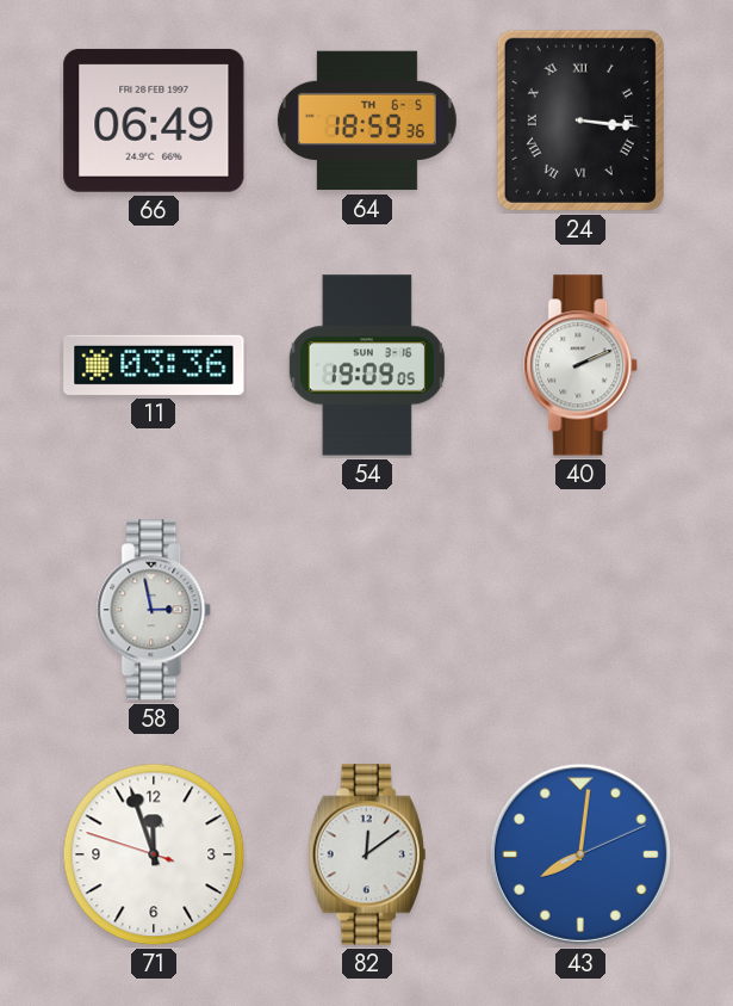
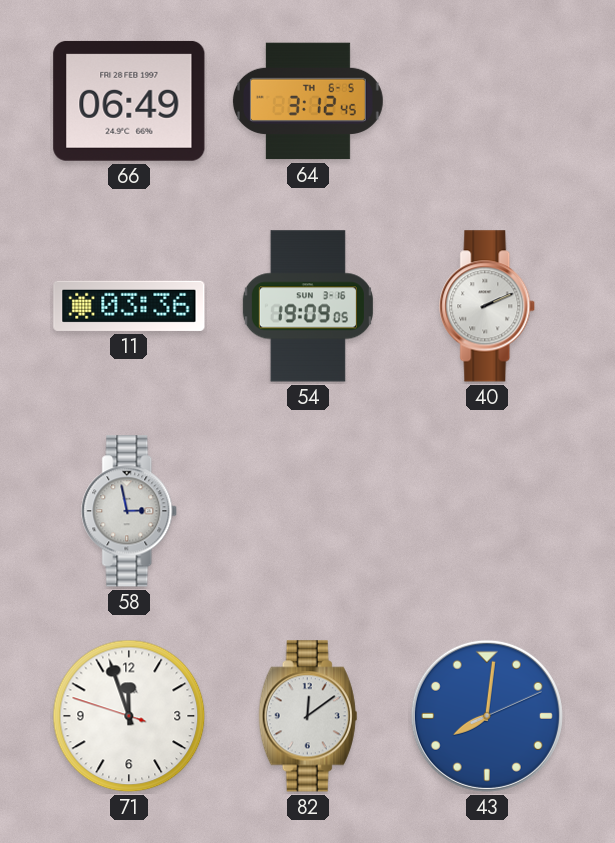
64: 18:59 -> 3:12 (308, 101)
24: 3:16 -> none (580, 121)
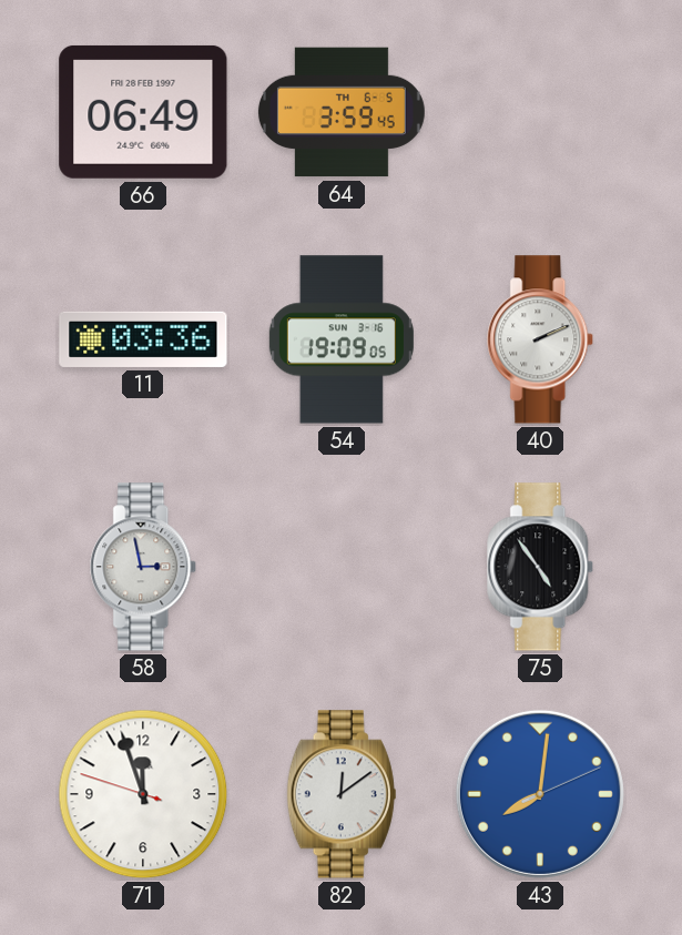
64: 3:12 -> 3:59 (342, 112)
75: none -> 4:54 (541, 567)
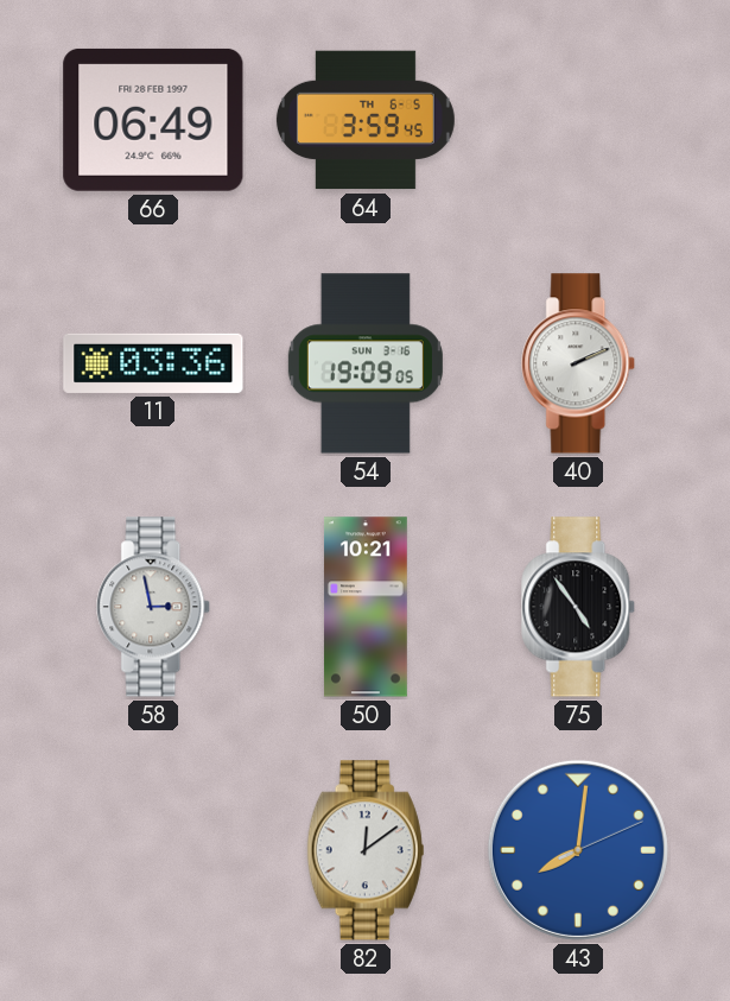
50: none -> 10:21 (366, 607)
71: 11:56 -> none (143, 794)
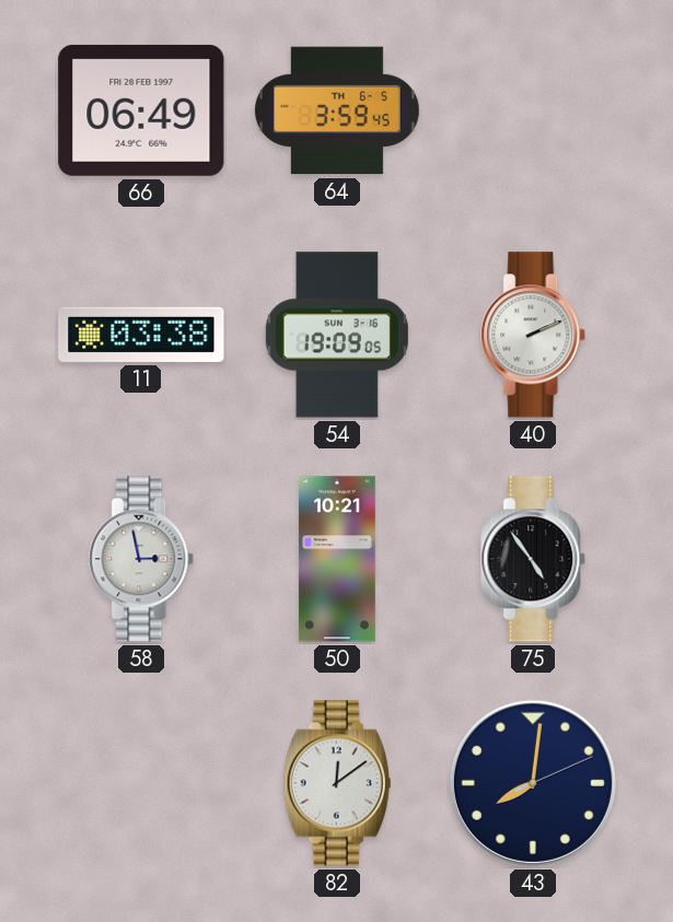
11: 03:36 -> 03:38 (141, 335)
43 dial: blue -> navy (533, 783)
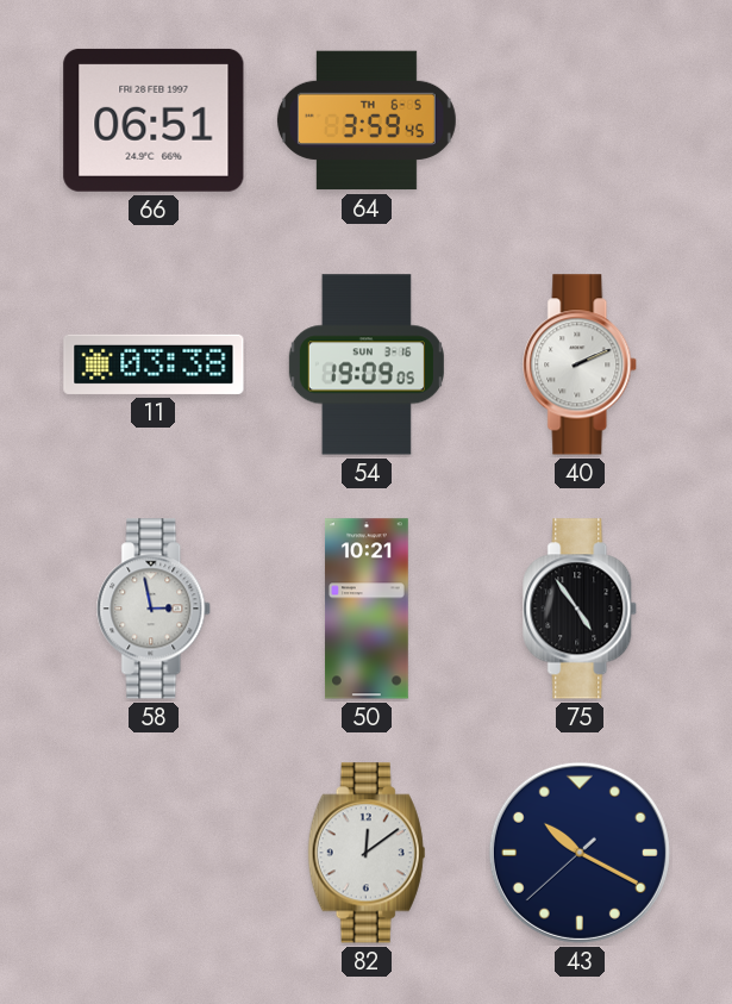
66: 06:49 -> 06:51 (154, 120)
43: 8:01 -> 10:19 (580, 853)
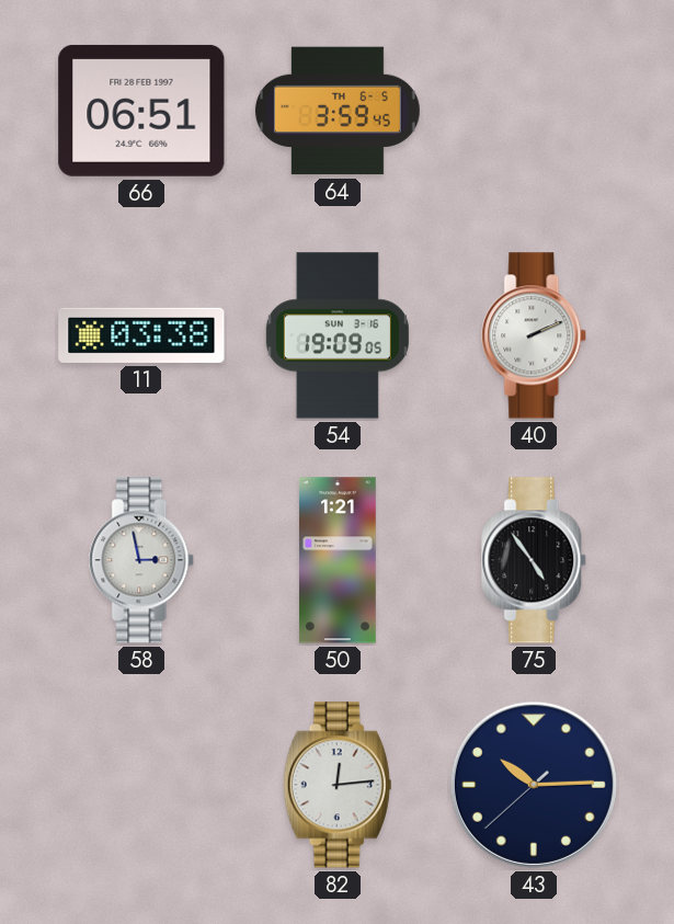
50: 10:21 -> 1:21 (338, 560)
82: 12:09 -> 12:14 (338, 785)
43: 10:19 -> 10:14 (534, 785)
